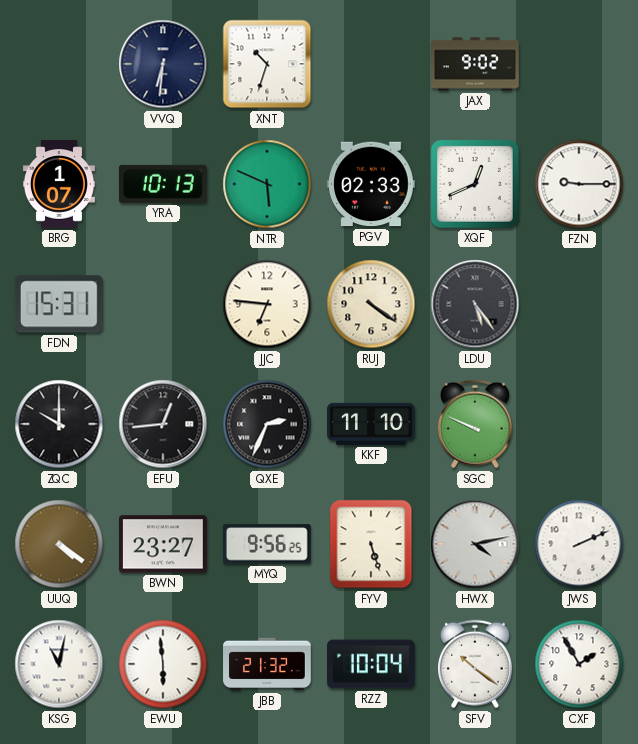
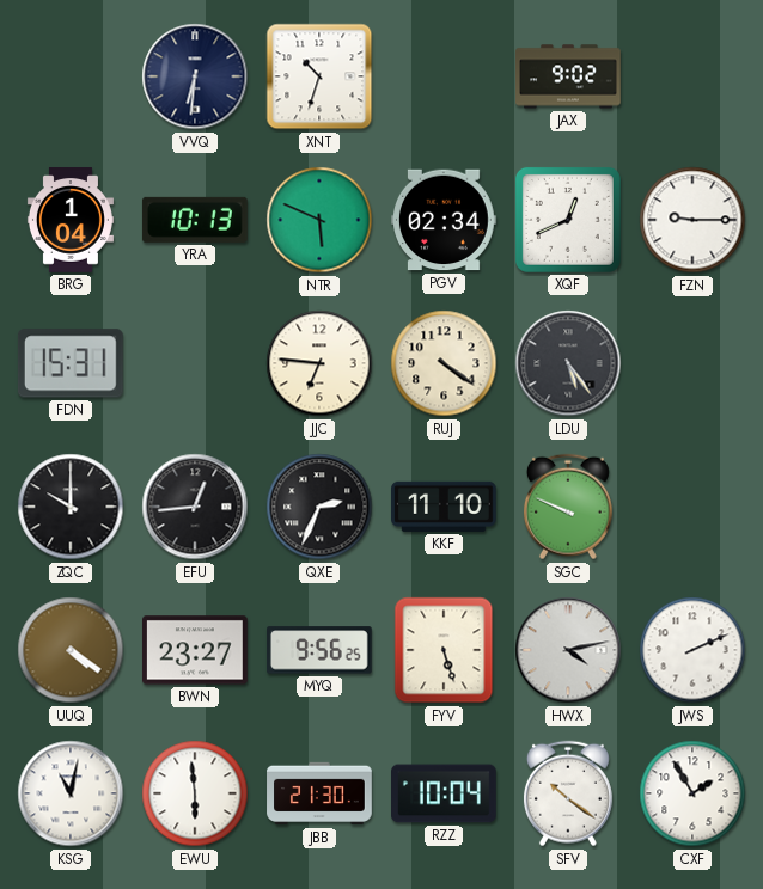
BRG: 1:07 -> 1:04 (71, 220)
PGV: 02:33 -> 02:34 (445, 220)
JBB: 21:32 -> 21:30 (319, 793)
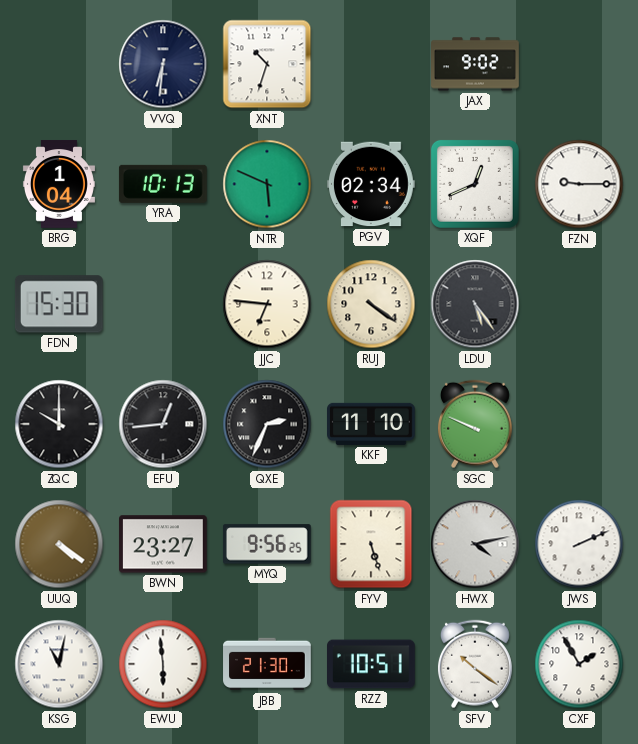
FDN: 15:31 -> 15:30 (59, 304)
RZZ: 10:04 -> 10:51 (372, 664)
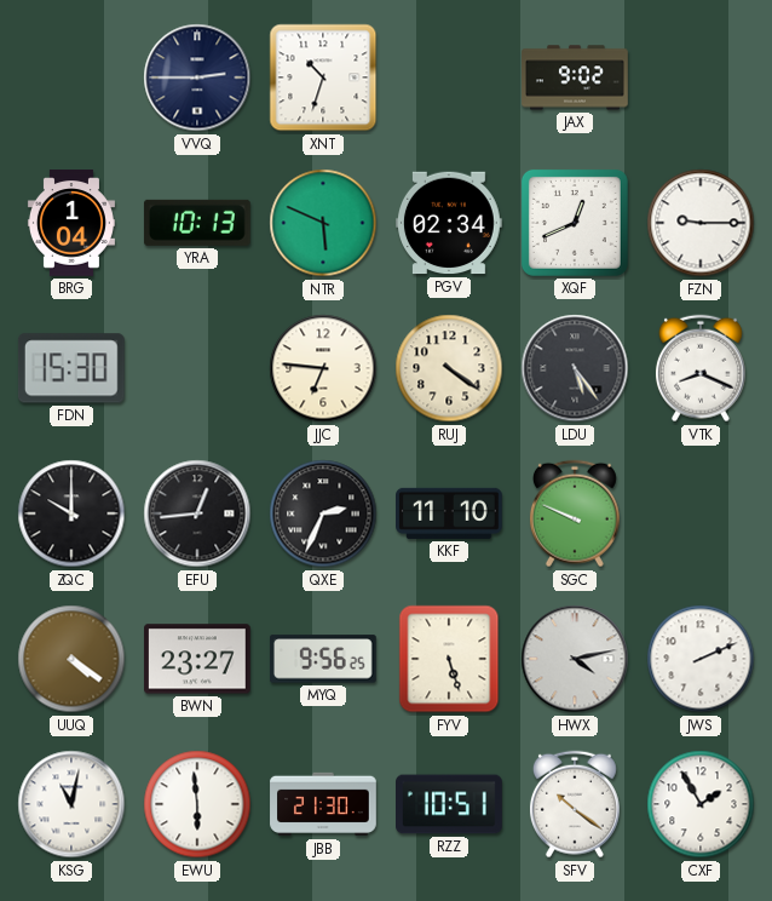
VVQ: 6:31 -> 2:45 (197, 78)
VTK: none -> 8:19 (701, 368)
